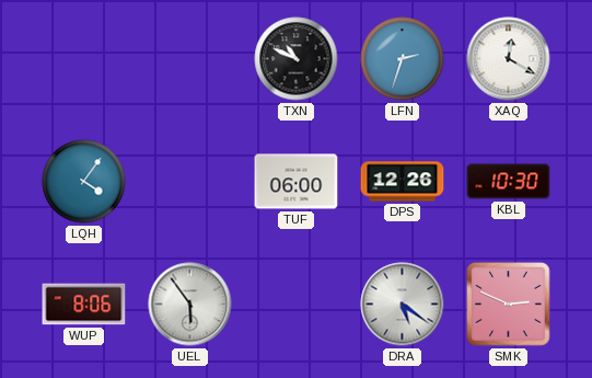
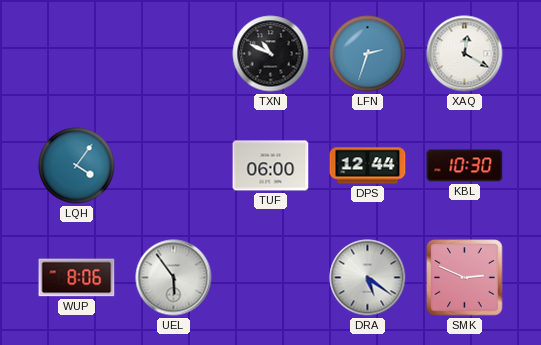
DPS: 12:26 -> 12:44 (368, 166)
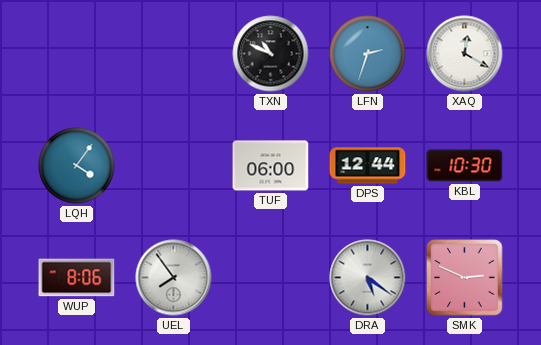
UEL: 5:54 -> 7:54 (174, 278)
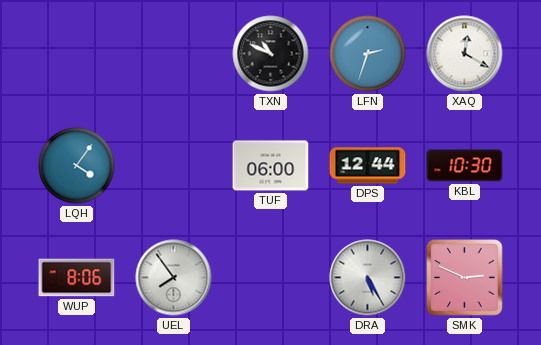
DRA: 5:21 -> 5:25 (368, 278)
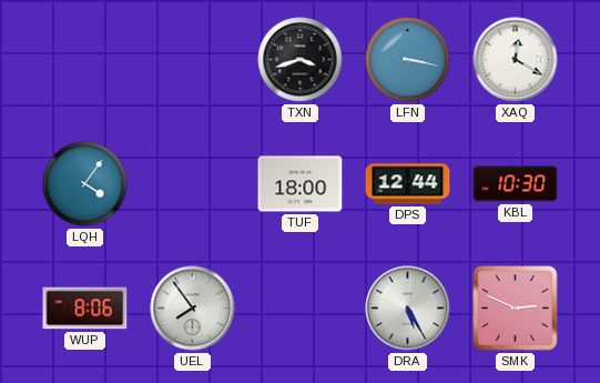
TXN: 10:49 -> 3:42 (301, 60)
LFN: 2:33 -> 3:17 (408, 60)
TUF: 06:00 -> 18:00 (301, 184)
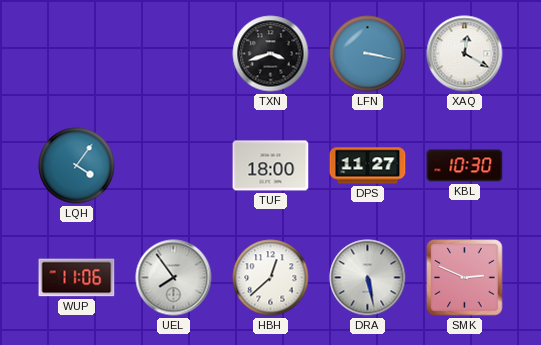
DPS: 12:44 -> 11:27 (368, 166)
WUP: 8:06 -> 11:06 (77, 278)
HBH: none -> 12:38 (271, 278)
DRA: 5:25 -> 5:28 (368, 278)
